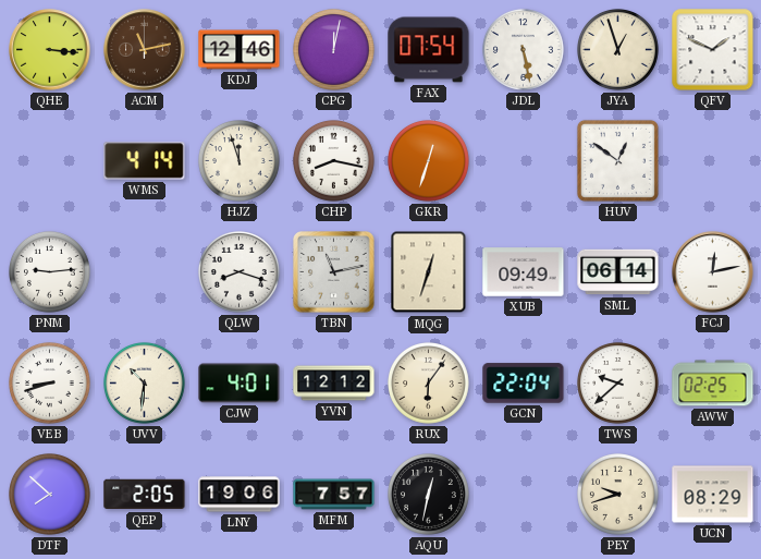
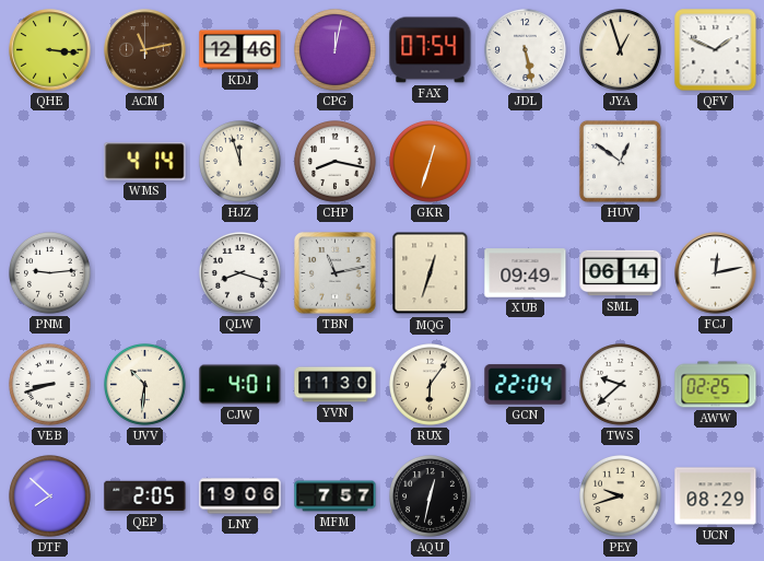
YVN: 12:12 -> 11:30 (336, 385)
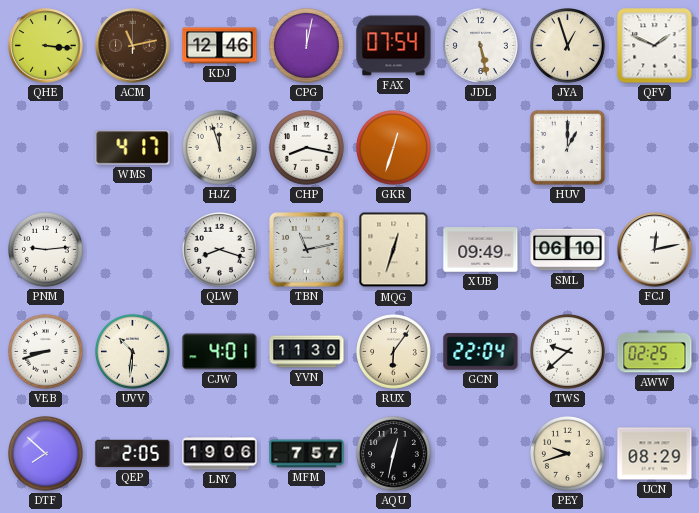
WMS: 4:14 -> 4:17 (133, 148)
HUV: 12:51 -> 1:00 (567, 147)
SML: 06:14 -> 06:10 (568, 250)
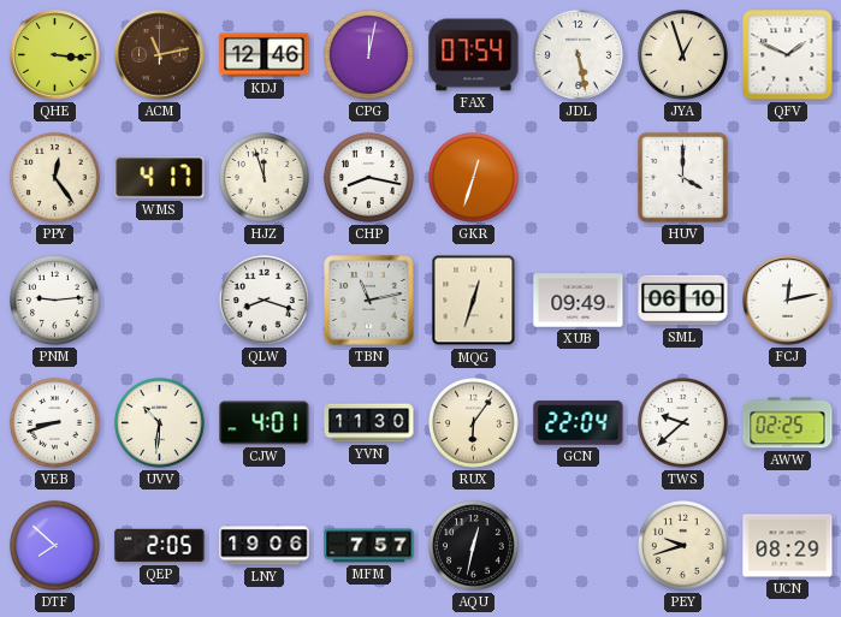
PPY: none -> 12:24 (55, 178)
HUV: 1:00 -> 4:00 (682, 177)
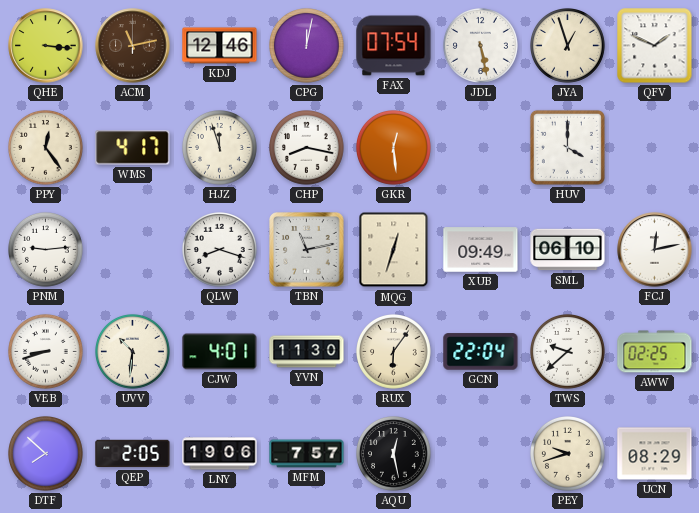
GKR: 12:33 -> 12:29 (394, 148)
AQU: 12:32 -> 12:28 (394, 454)
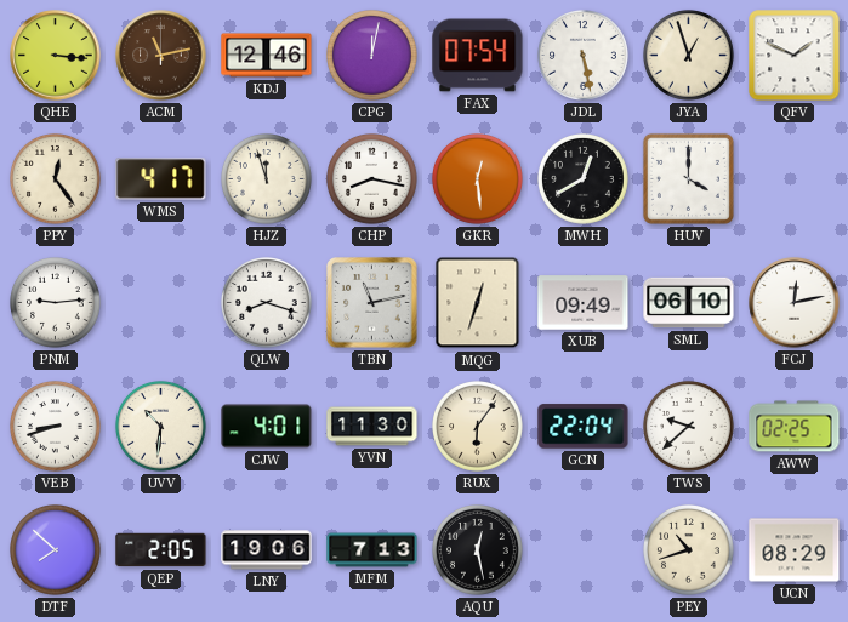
MWH: none -> 12:40 (584, 179)
MFM: 7:57 -> 7:13 (372, 550)
PEY: 9:42 -> 10:42 (689, 550)
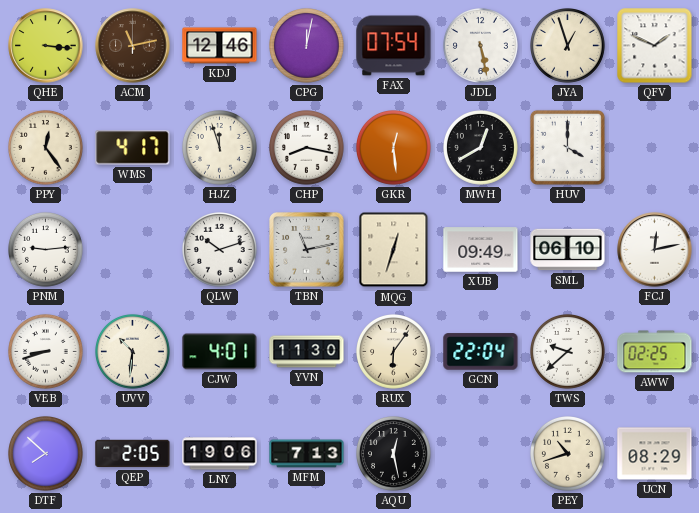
QLW: 8:18 -> 10:12 (220, 250)
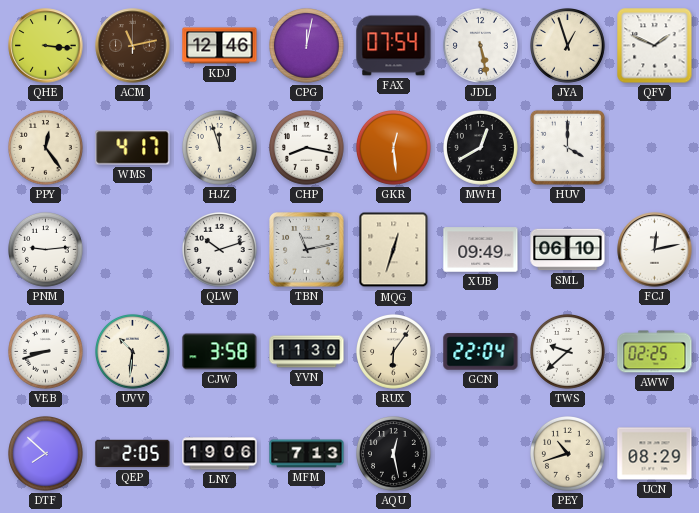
CJW: 4:01 -> 3:58 (220, 352)
